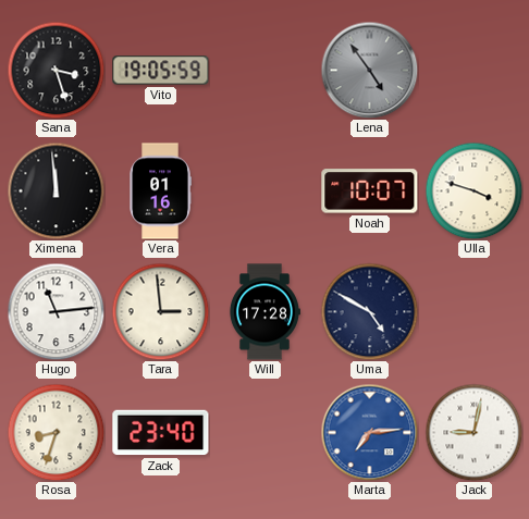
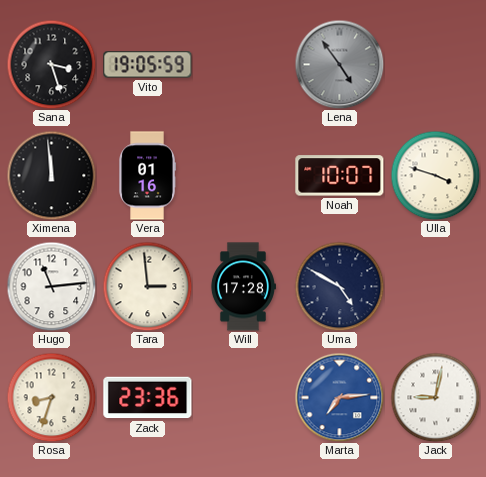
Zack: 23:40 -> 23:36 (148, 398)
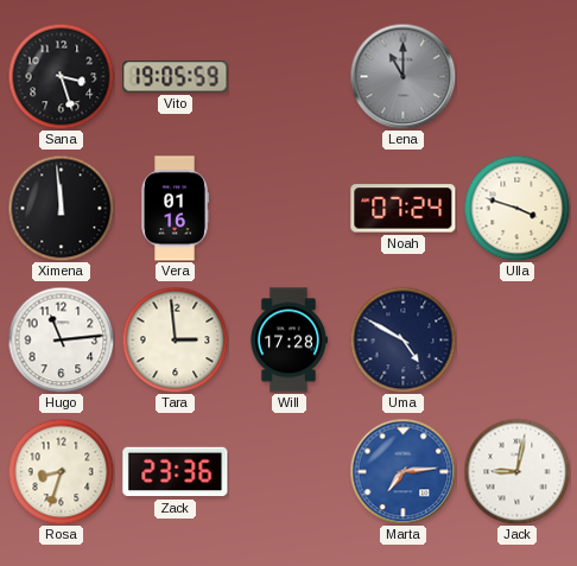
Lena: 4:54 -> 11:00 (402, 76)
Noah: 10:07 -> 07:24 (404, 209)
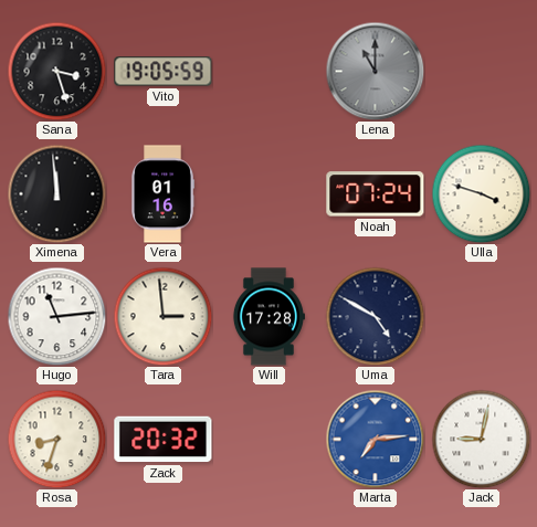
Zack: 23:36 -> 20:32 (164, 440)
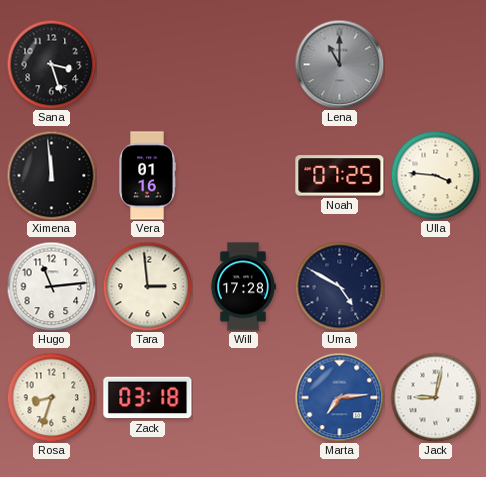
Vito: 19:05 -> none (164, 72)
Noah: 07:24 -> 07:25 (340, 176)
Ulla: 3:48 -> 3:46 (435, 175)
Zack: 20:32 -> 03:18 (148, 398)
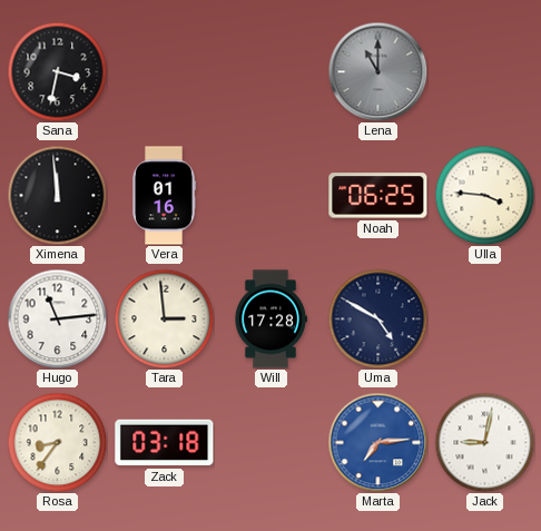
Sana: 3:27 -> 3:32 (57, 71)
Noah: 07:25 -> 06:25 (378, 196)
Rosa: 8:33 -> 8:36 (57, 442)
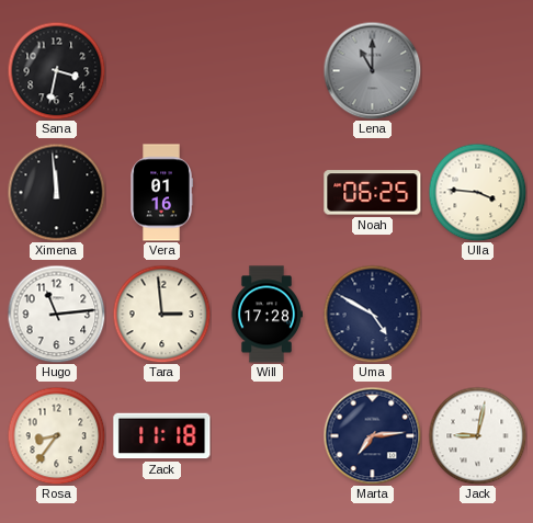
Zack: 03:18 -> 11:18 (162, 436)
Marta dial: blue -> navy (372, 435)
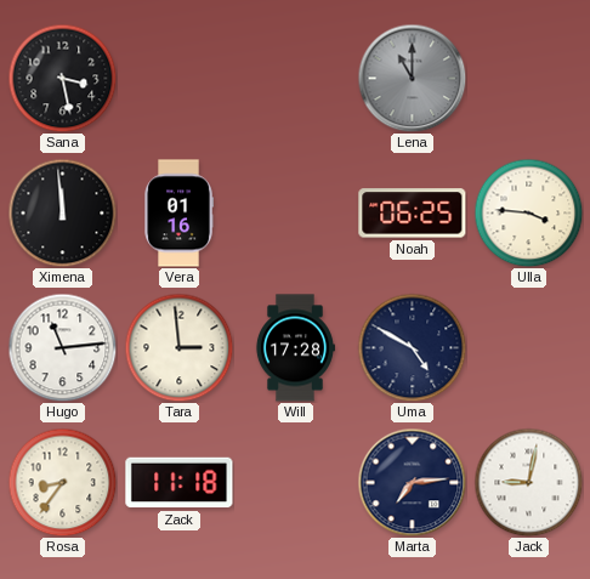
Sana: 3:32 -> 3:28 (62, 78)
